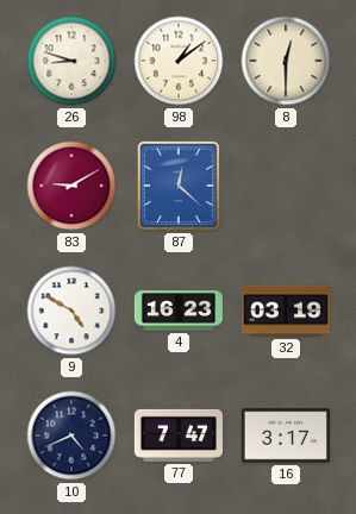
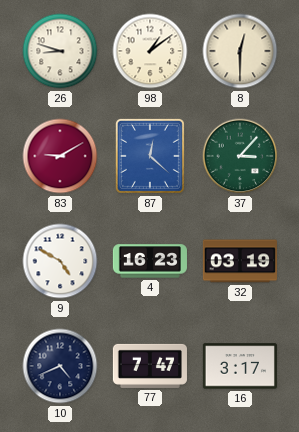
37: none -> 3:07 (240, 156)
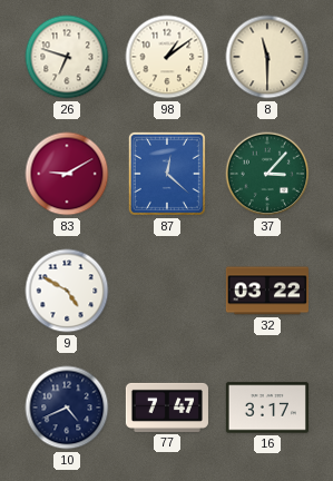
26: 8:48 -> 6:48 (67, 57)
8: 12:30 -> 11:30 (267, 57)
4: 16:23 -> none (150, 261)
32: 03:19 -> 03:22 (267, 291)
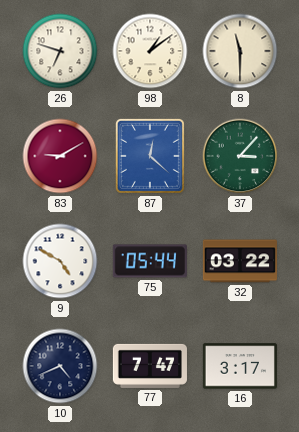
75: none -> 05:44 (150, 261)
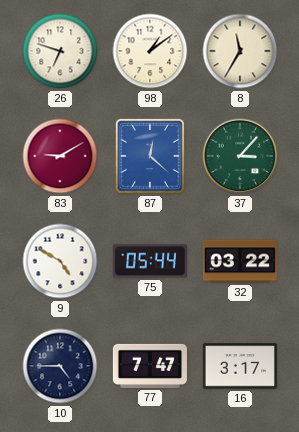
8: 11:30 -> 11:35 (240, 51)
10: 4:41 -> 4:45 (60, 366)
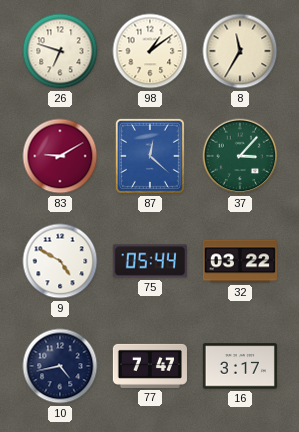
10: 4:45 -> 4:43 (60, 366)
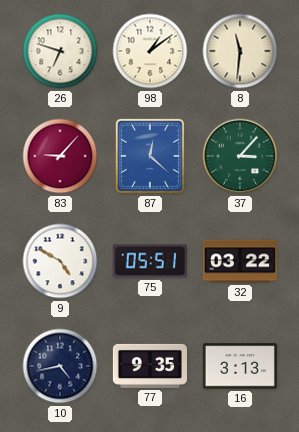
8: 11:35 -> 11:31 (240, 51)
83: 9:10 -> 9:07 (60, 156)
75: 05:44 -> 05:51 (150, 261)
77: 7:47 -> 9:35 (150, 366)
16: 3:17 -> 3:13 (240, 366)
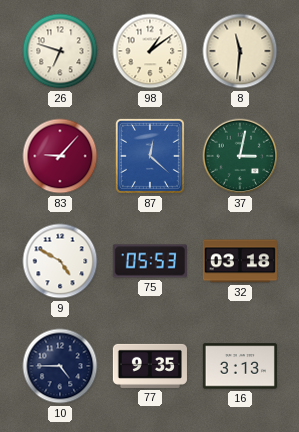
37: 3:07 -> 3:02 (240, 156)
75: 05:51 -> 05:53 (150, 261)
32: 03:22 -> 03:18 (240, 261)
10: 4:43 -> 4:45 (60, 366)
